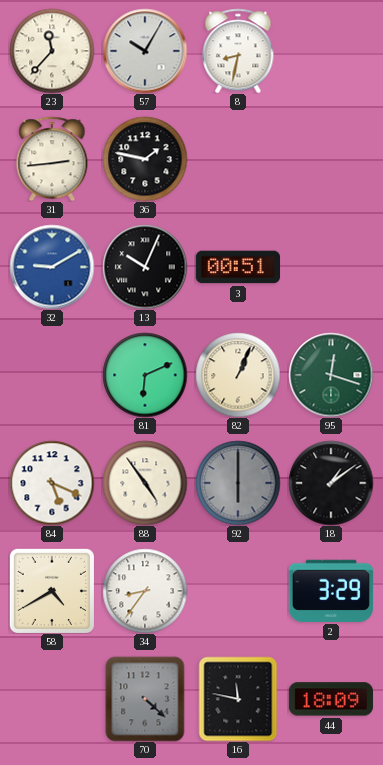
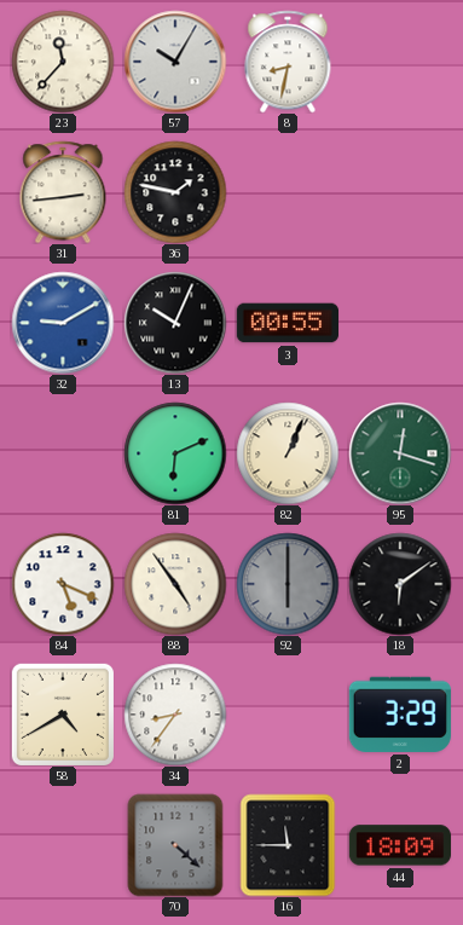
3: 00:51 -> 00:55 (287, 323)
18: 1:09 -> 6:09 (400, 584)
16: 11:47 -> 11:45 (288, 845)
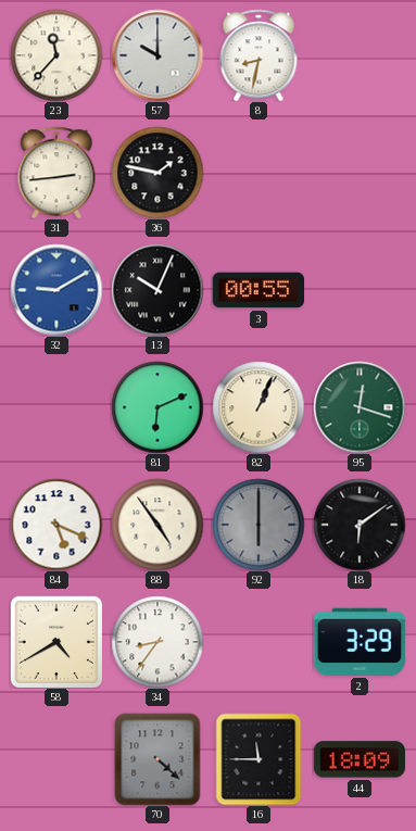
57: 10:05 -> 10:00 (157, 55)
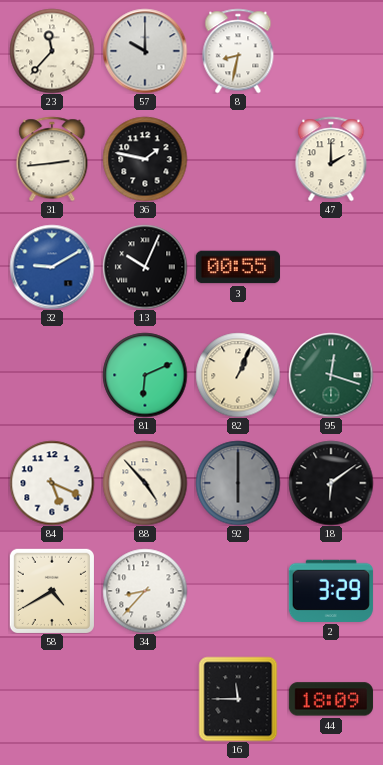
47: none -> 2:00 (331, 159)
88: 4:54 -> 4:53 (145, 483)
34: 8:36 -> 8:37 (145, 591)
70: 4:22 -> none (157, 759)
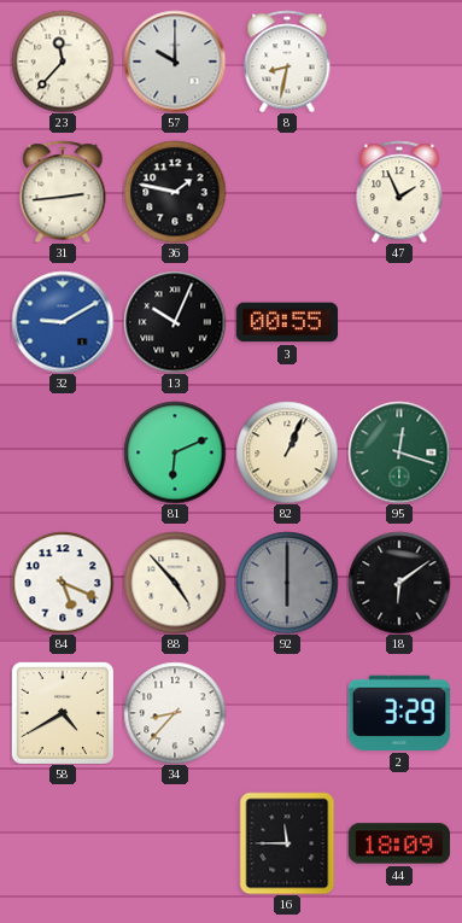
47: 2:00 -> 1:56 (399, 192)
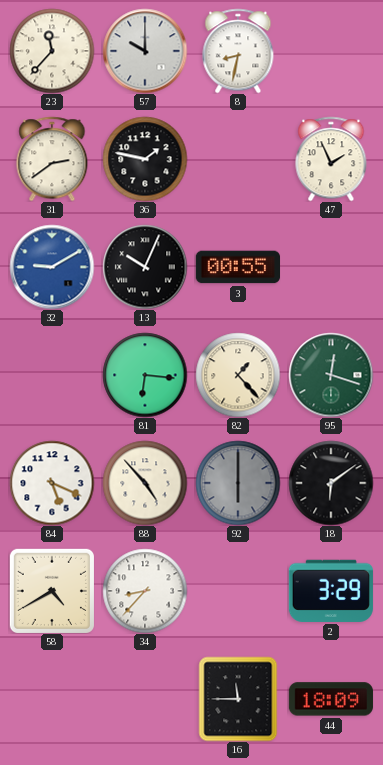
31: 2:44 -> 2:39 (52, 159)
81: 6:11 -> 6:16 (145, 375)
82: 1:04 -> 1:23 (238, 375)
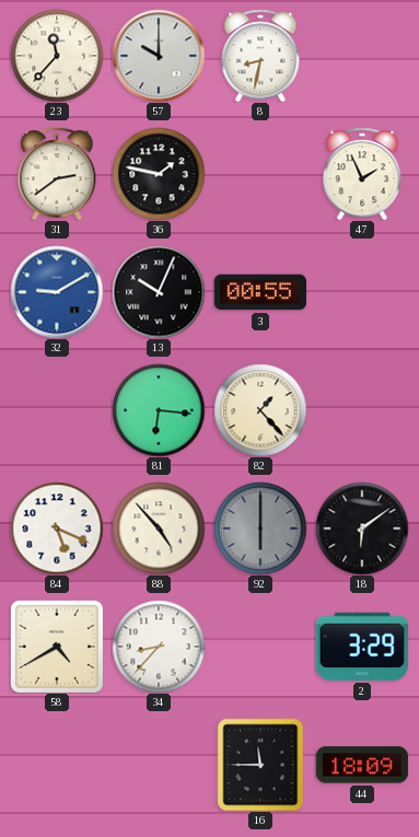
95: 12:18 -> none (331, 375)
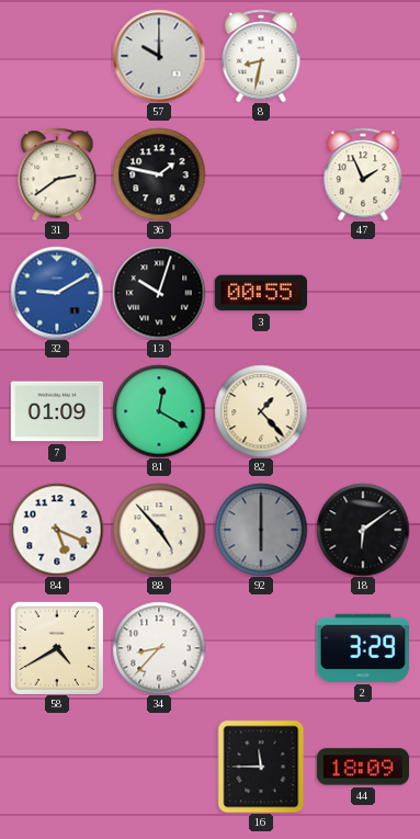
23: 11:37 -> none (57, 56)
13: 10:04 -> 10:03 (159, 293)
7: none -> 01:09 (56, 411)
81: 6:16 -> 12:20 (159, 411)
